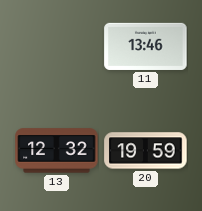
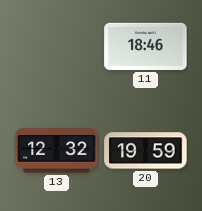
11: 13:46 -> 18:46 (146, 46)
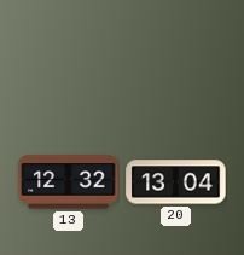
11: 18:46 -> none (146, 46)
20: 19:59 -> 13:04 (176, 182)
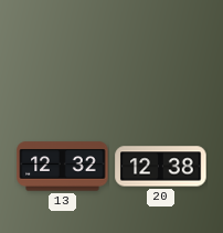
20: 13:04 -> 12:38 (161, 167)
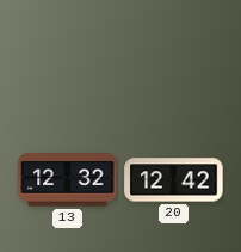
20: 12:38 -> 12:42 (174, 180)
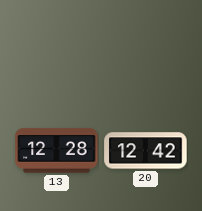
13: 12:32 -> 12:28 (57, 151)
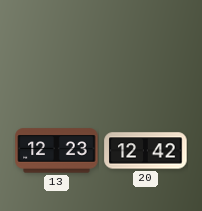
13: 12:28 -> 12:23 (57, 151)
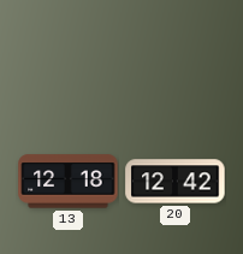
13: 12:23 -> 12:18 (69, 182)
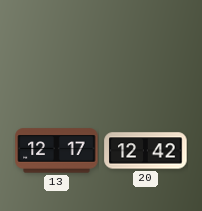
13: 12:18 -> 12:17 (57, 151)
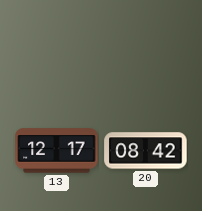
20: 12:42 -> 08:42 (146, 151)
